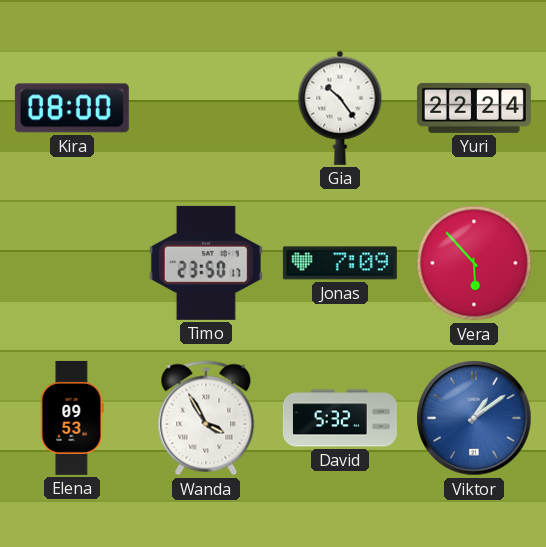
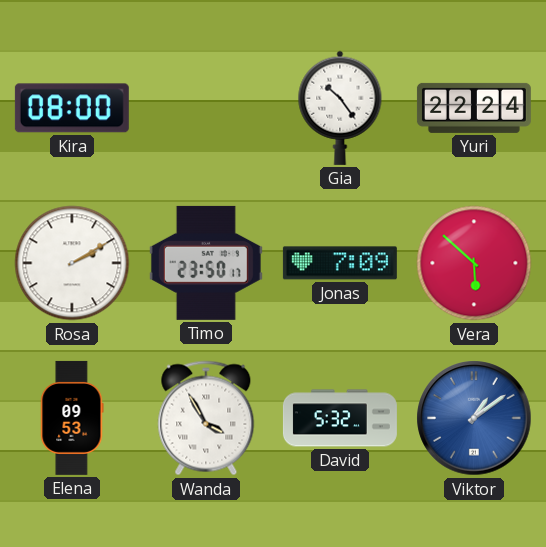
Rosa: none -> 2:10 (72, 263)
Vera: 5:53 -> 5:52 (474, 263)
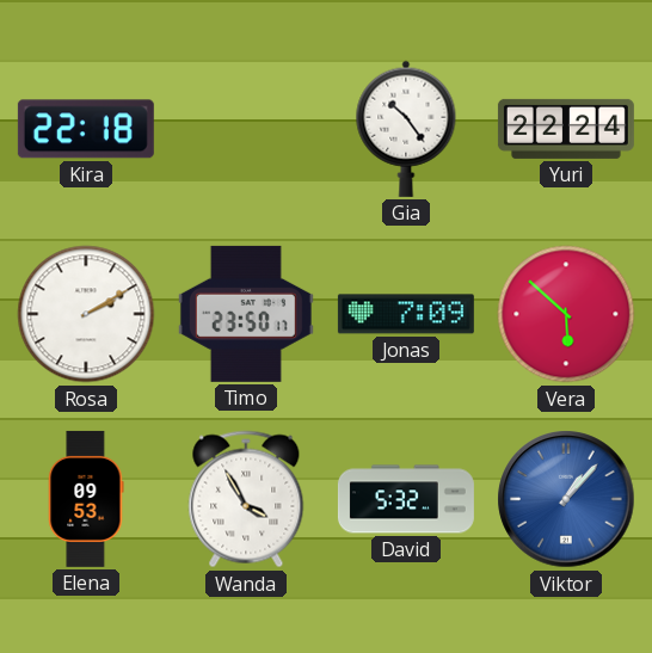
Kira: 08:00 -> 22:18 (86, 129)
Viktor: 1:09 -> 1:07 (566, 499)
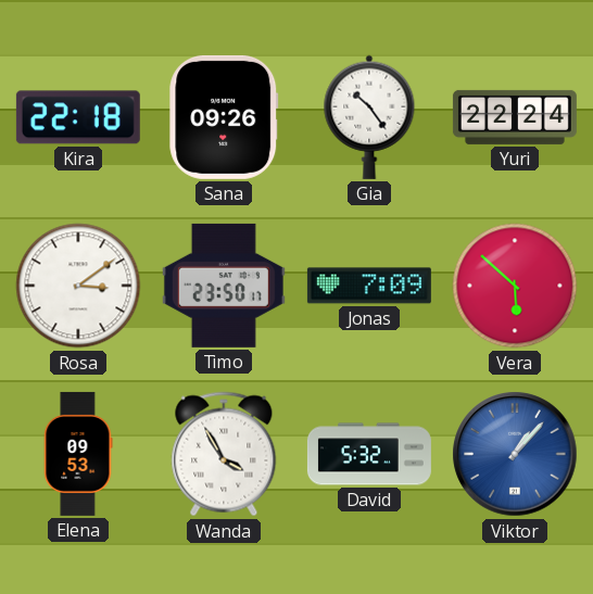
Sana: none -> 09:26 (224, 117)
Rosa: 2:10 -> 3:09 (78, 286)
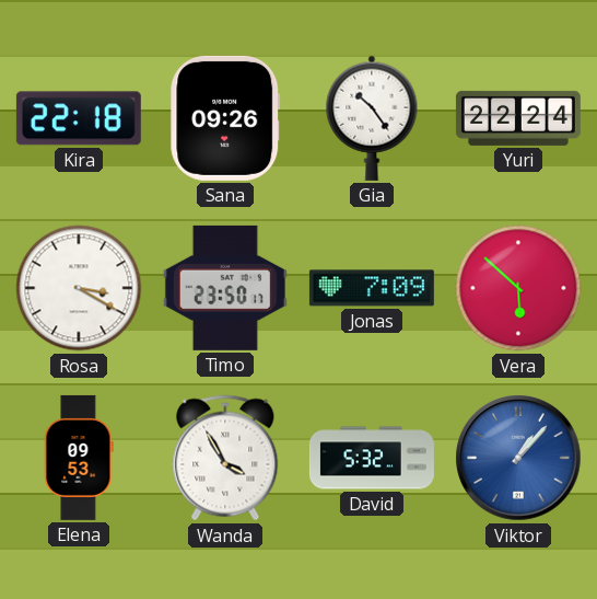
Rosa: 3:09 -> 3:20 (79, 288)
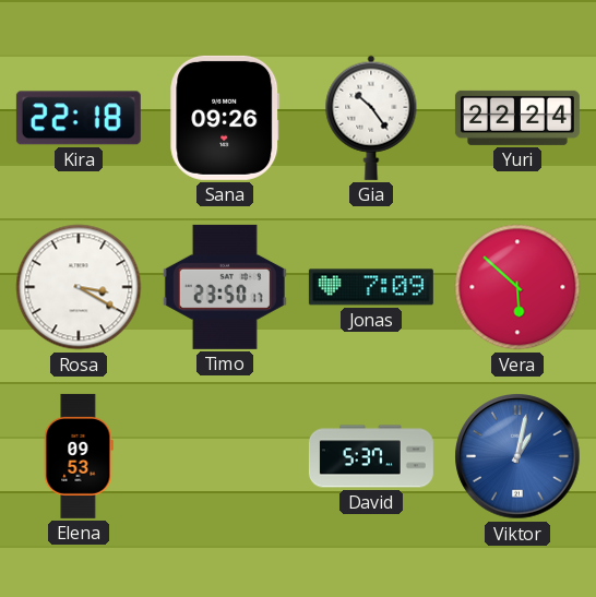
Wanda: 3:55 -> none (225, 458)
David: 5:32 -> 5:37 (371, 456)
Viktor: 1:07 -> 1:02 (517, 456)
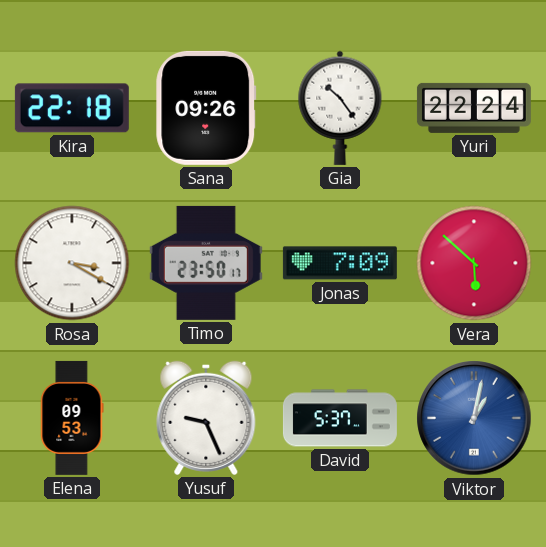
Yusuf: none -> 9:26 (206, 418)
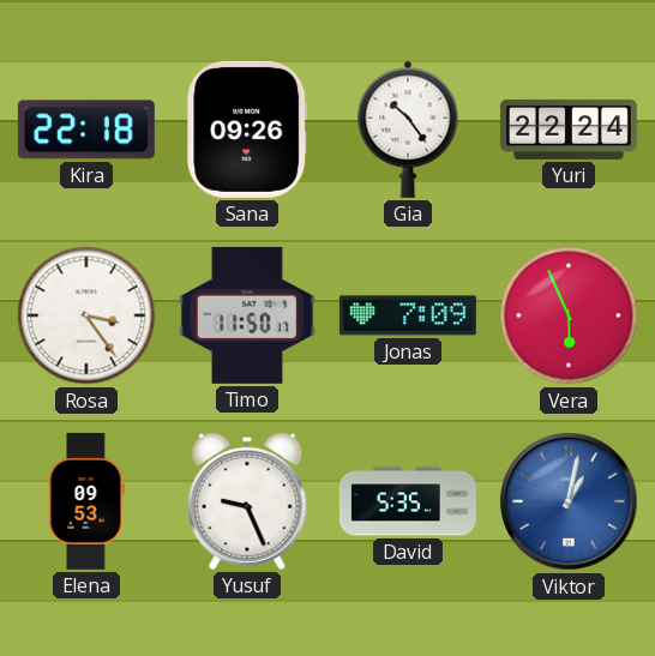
Rosa: 3:20 -> 3:24 (86, 315)
Timo: 23:50 -> 11:50 (247, 315)
Vera: 5:52 -> 5:56 (569, 315)
David: 5:37 -> 5:35 (408, 501)
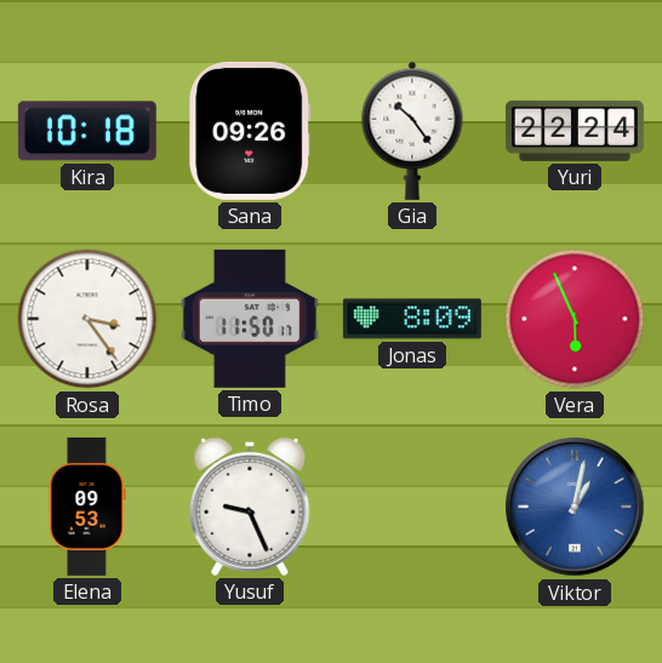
Kira: 22:18 -> 10:18 (87, 131)
Jonas: 7:09 -> 8:09 (412, 319)
David: 5:35 -> none (408, 501)
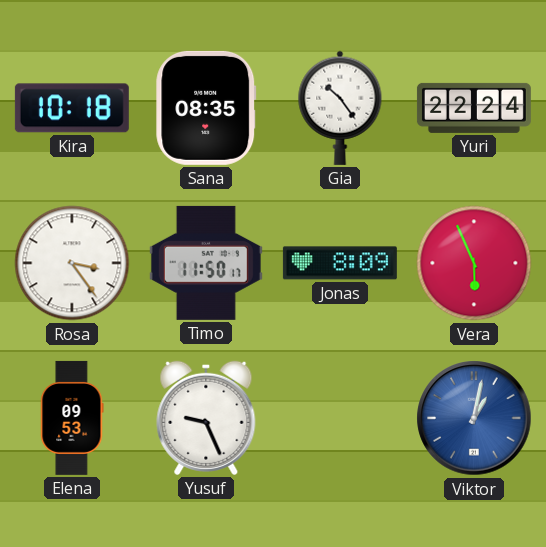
Sana: 09:26 -> 08:35 (206, 108)
